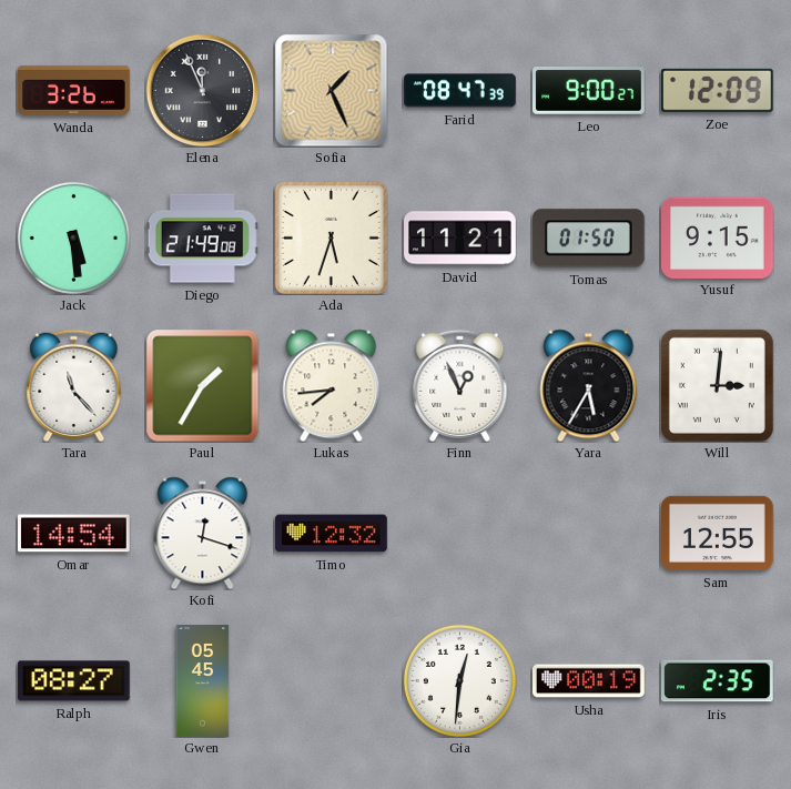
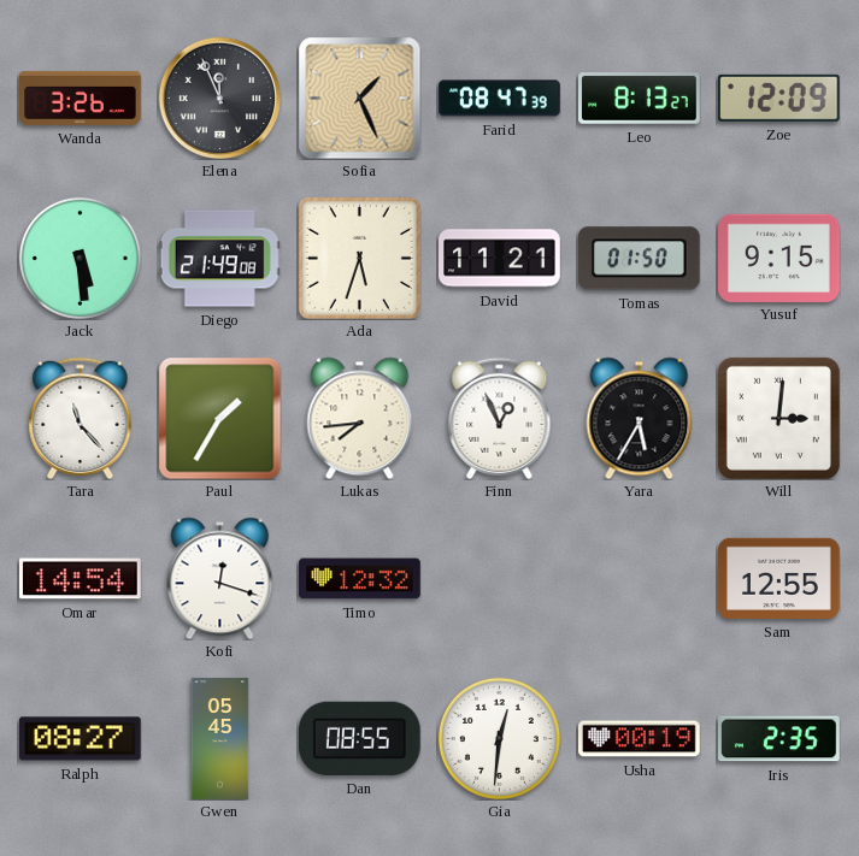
Leo: 9:00 -> 8:13 (640, 99)
Dan: none -> 08:55 (359, 738)
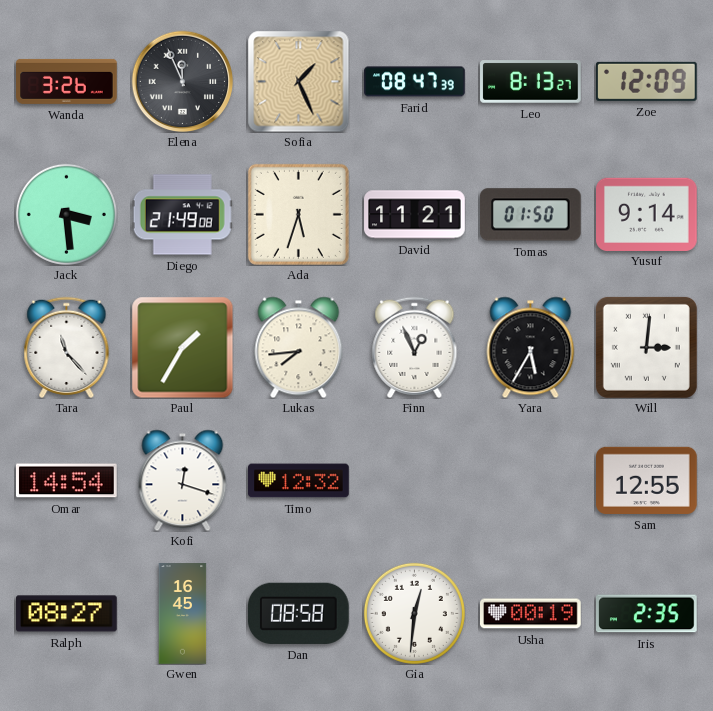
Jack: 5:29 -> 3:29 (66, 214)
Yusuf: 9:15 -> 9:14 (647, 214)
Gwen: 05:45 -> 16:45 (183, 614)
Dan: 08:55 -> 08:58 (298, 613)
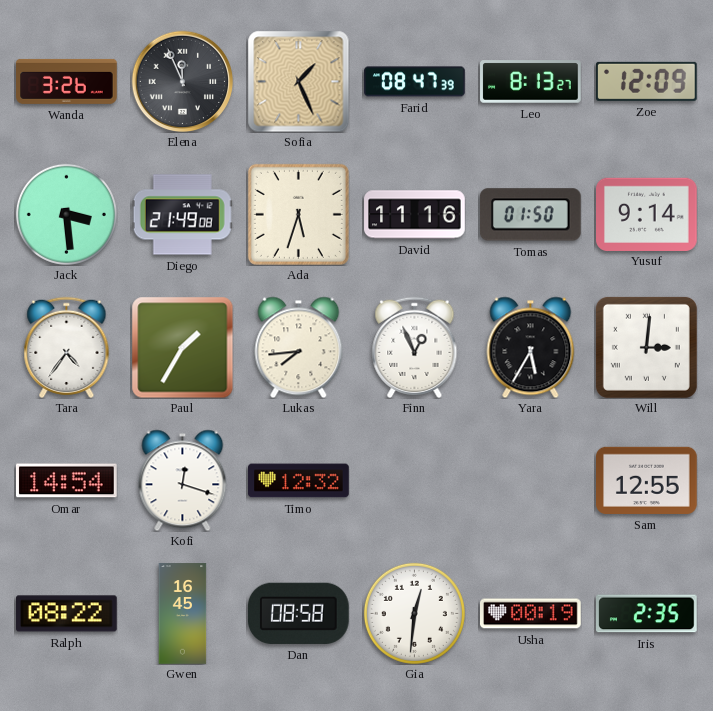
David: 11:21 -> 11:16 (415, 215)
Tara: 11:23 -> 4:36 (67, 347)
Ralph: 08:27 -> 08:22 (67, 614)
